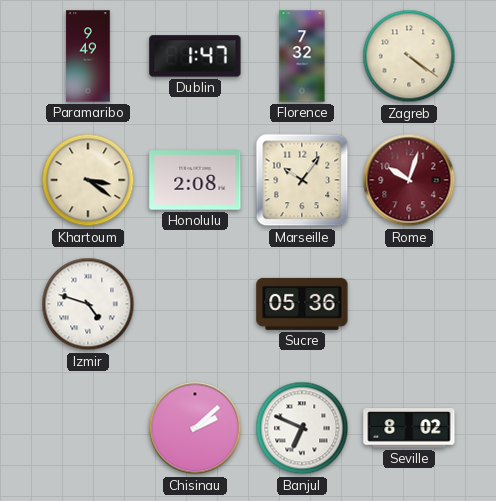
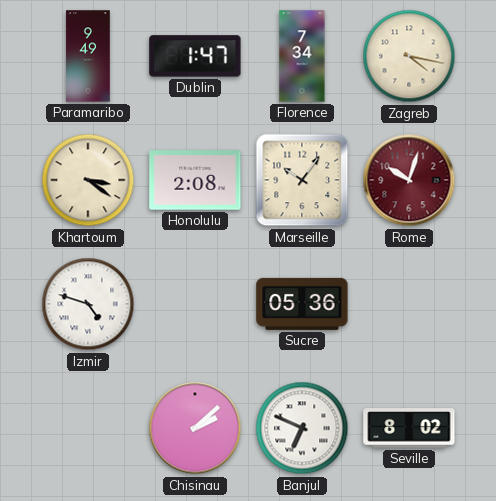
Florence: 7:32 -> 7:34 (302, 56)
Zagreb: 4:21 -> 4:17 (409, 56)
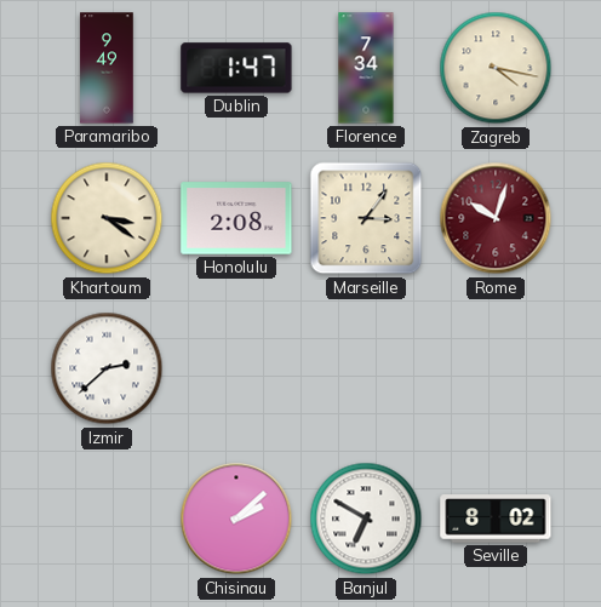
Marseille: 10:06 -> 3:06 (366, 218)
Izmir: 4:48 -> 2:38 (107, 368)
Sucre: 05:36 -> none (302, 304)
Banjul: 6:49 -> 6:50 (366, 519)
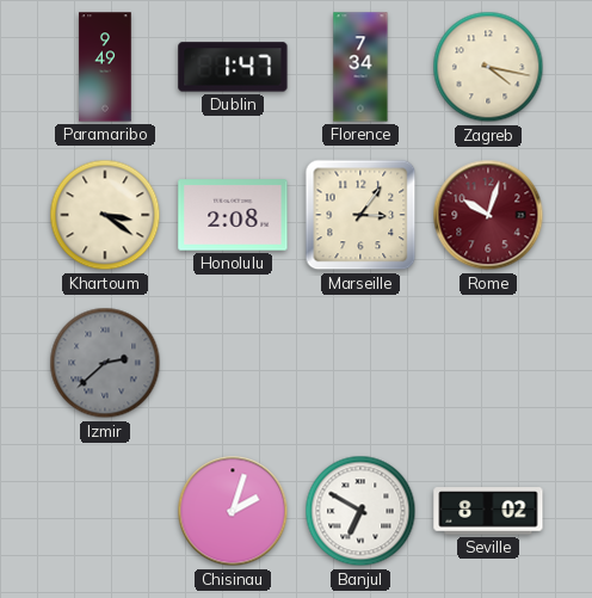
Izmir dial: white -> grey (105, 363)
Chisinau: 2:08 -> 2:03 (233, 511)
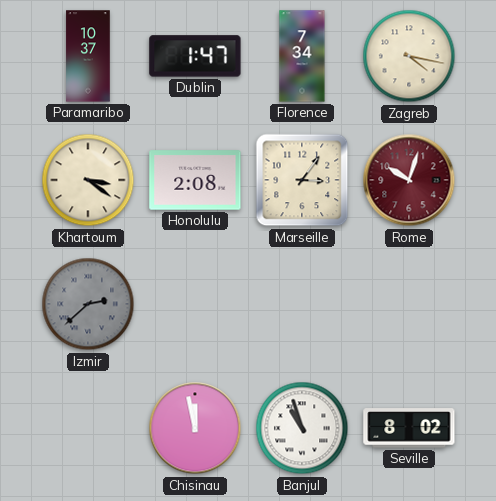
Paramaribo: 9:49 -> 10:37 (88, 56)
Chisinau: 2:03 -> 11:58 (195, 428)
Banjul: 6:50 -> 10:57 (302, 428)
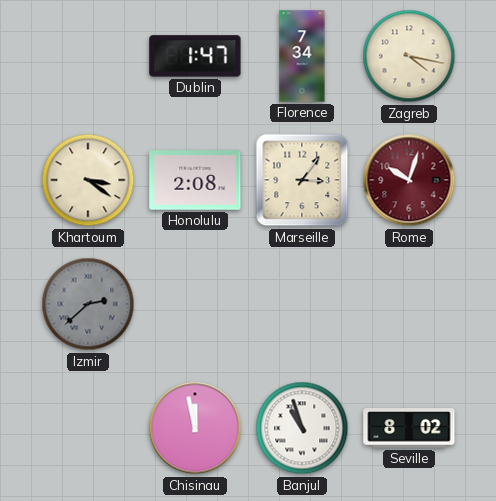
Paramaribo: 10:37 -> none (88, 56)
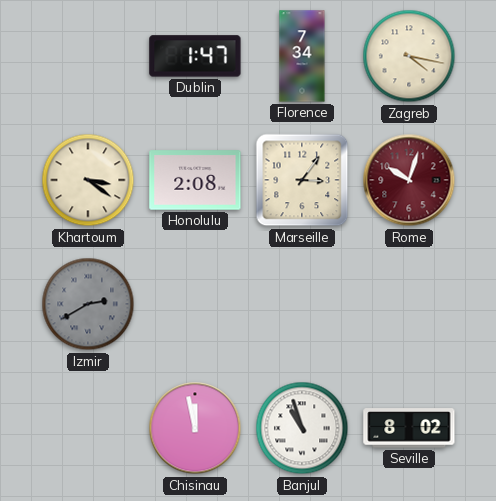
Izmir: 2:38 -> 2:40 (88, 304)
